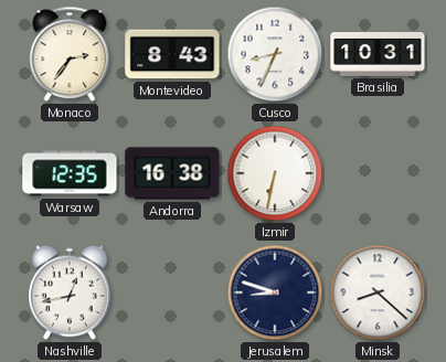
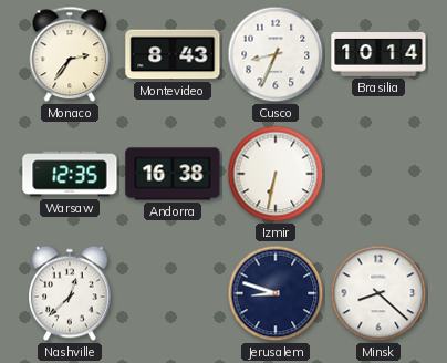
Brasilia: 10:31 -> 10:14 (378, 55)
Nashville: 12:43 -> 12:38 (71, 293)
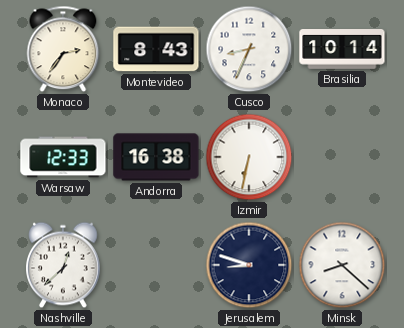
Warsaw: 12:35 -> 12:33 (63, 157)
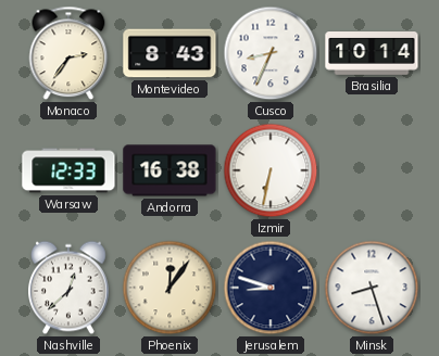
Phoenix: none -> 12:06 (170, 288)
Minsk: 8:22 -> 8:27 (372, 288)
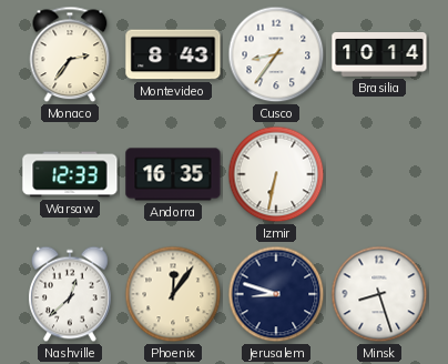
Cusco: 8:34 -> 8:36 (276, 54)
Andorra: 16:38 -> 16:35 (173, 174)
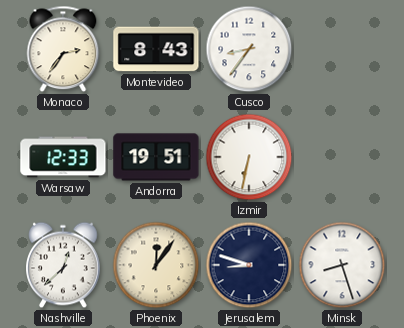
Brasilia: 10:14 -> none (379, 55)
Andorra: 16:35 -> 19:51 (156, 157)
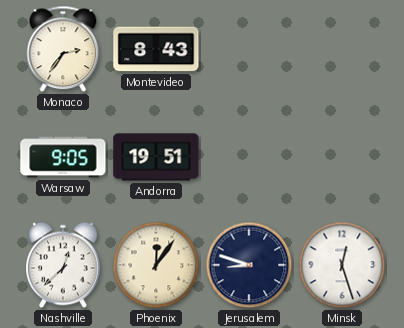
Cusco: 8:36 -> none (249, 49)
Warsaw: 12:33 -> 9:05 (63, 157)
Izmir: 6:32 -> none (249, 157)
Minsk: 8:27 -> 12:27 (342, 265)
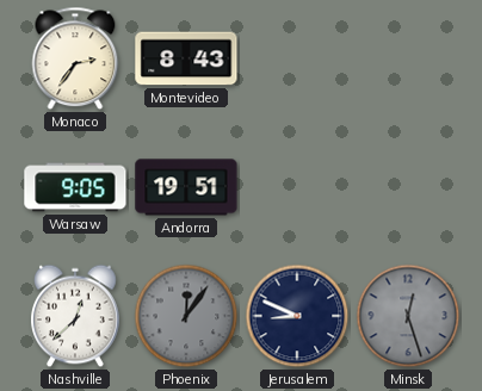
Phoenix dial: cream -> grey (186, 316)
Jerusalem: 8:48 -> 8:49 (297, 316)
Minsk dial: white -> grey (408, 316)
